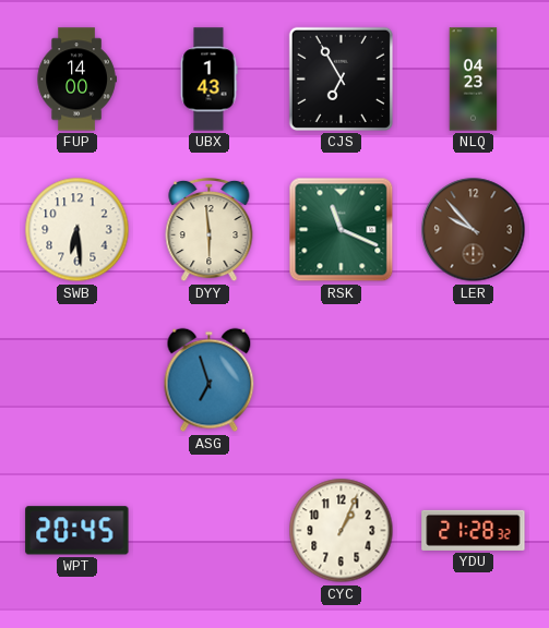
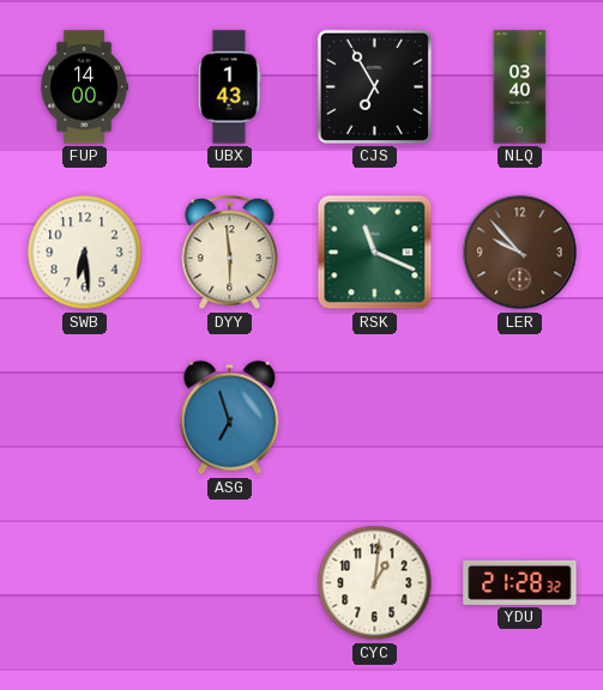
NLQ: 04:23 -> 03:40 (520, 87)
WPT: 20:45 -> none (77, 531)
CYC: 1:04 -> 1:01 (375, 583)
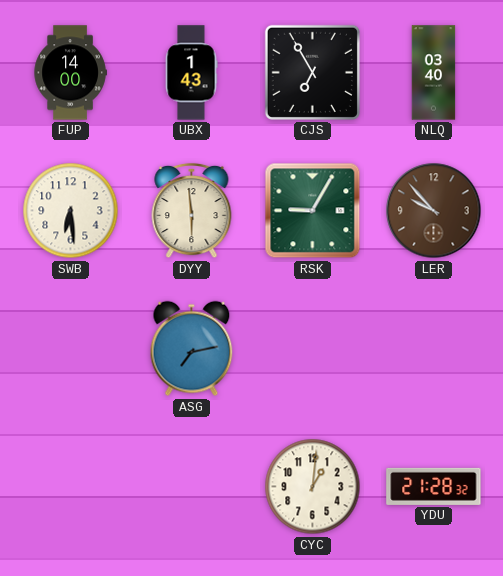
RSK: 11:19 -> 9:05 (313, 211)
ASG: 6:57 -> 7:13 (192, 349)
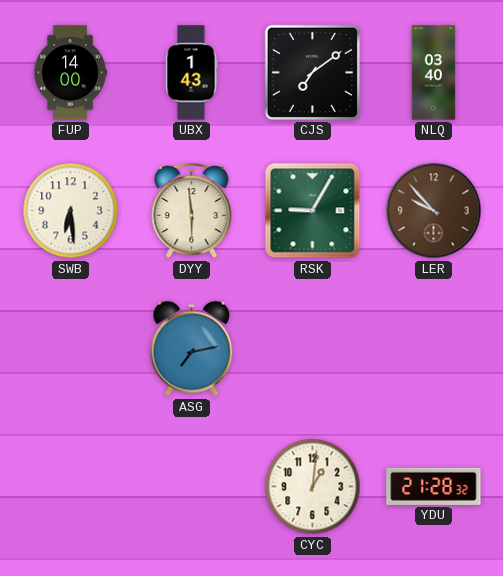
CJS: 6:55 -> 7:09 (312, 72)
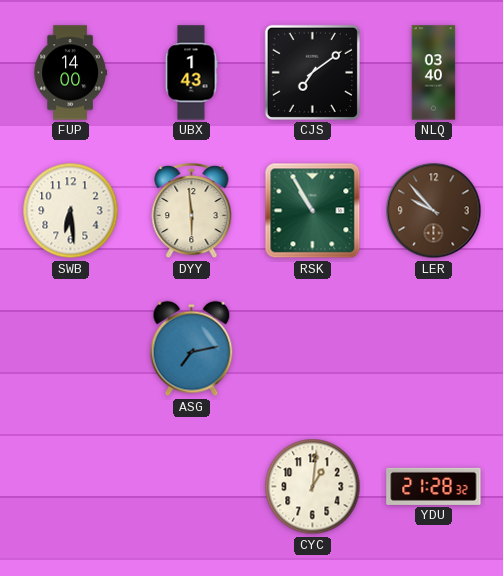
RSK: 9:05 -> 10:55 (313, 211)
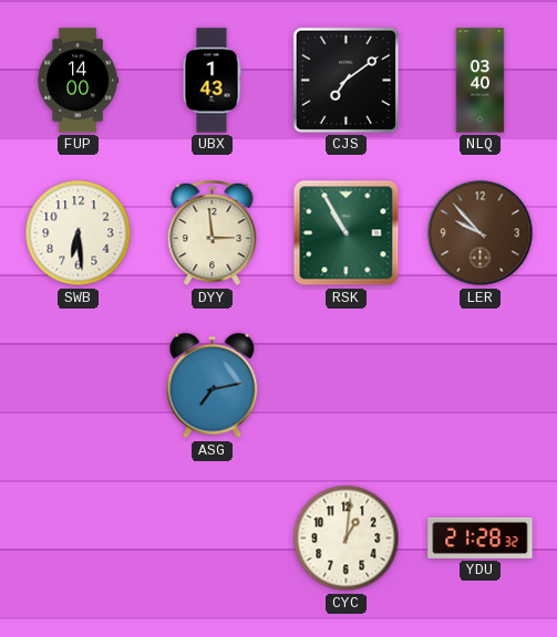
DYY: 5:59 -> 2:59 (213, 233)
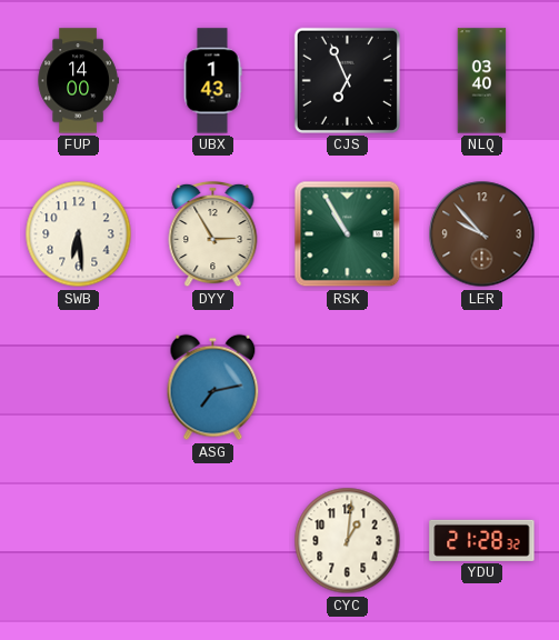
CJS: 7:09 -> 6:56 (347, 80)
DYY: 2:59 -> 2:55 (213, 234)
